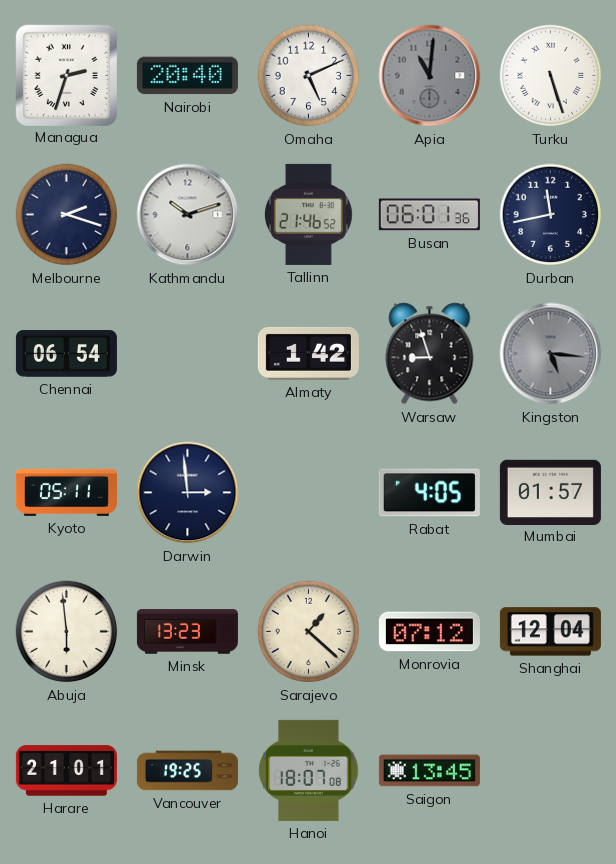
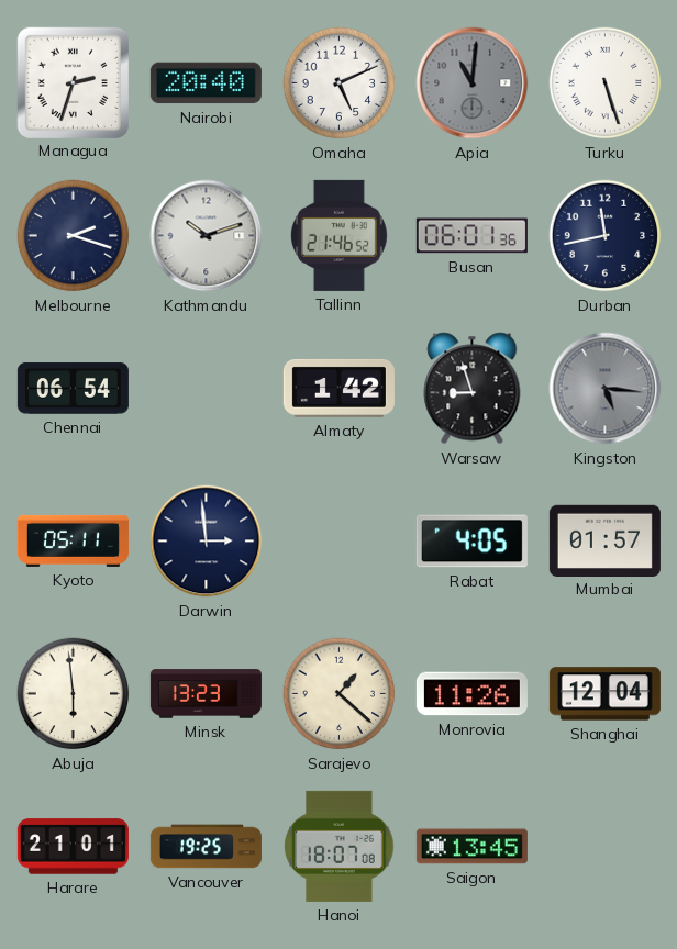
Monrovia: 07:12 -> 11:26 (471, 694)
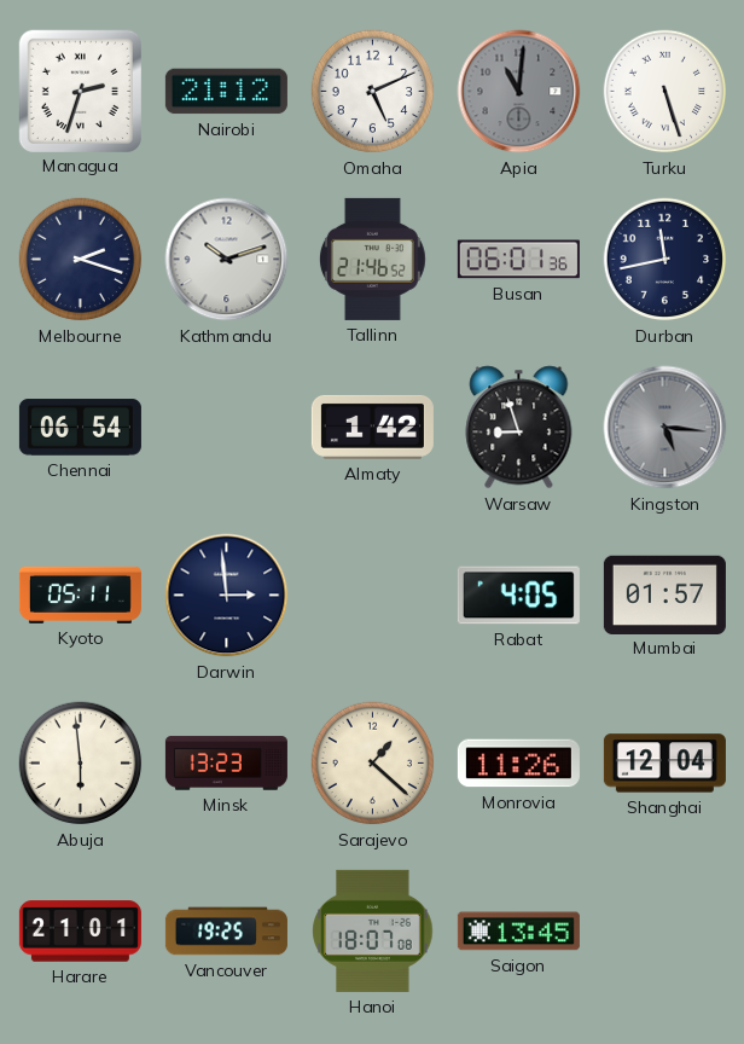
Nairobi: 20:40 -> 21:12 (226, 92)
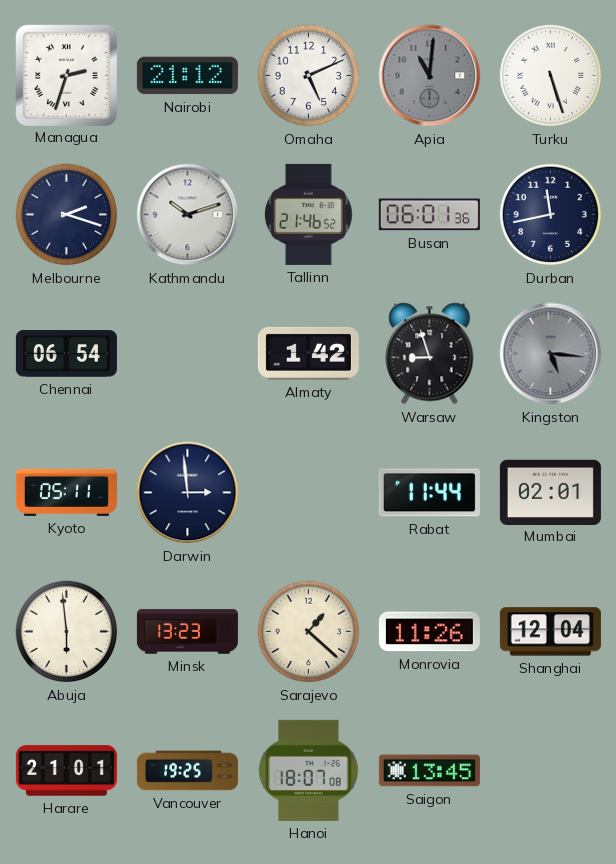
Rabat: 4:05 -> 11:44 (429, 493)
Mumbai: 01:57 -> 02:01 (550, 492)
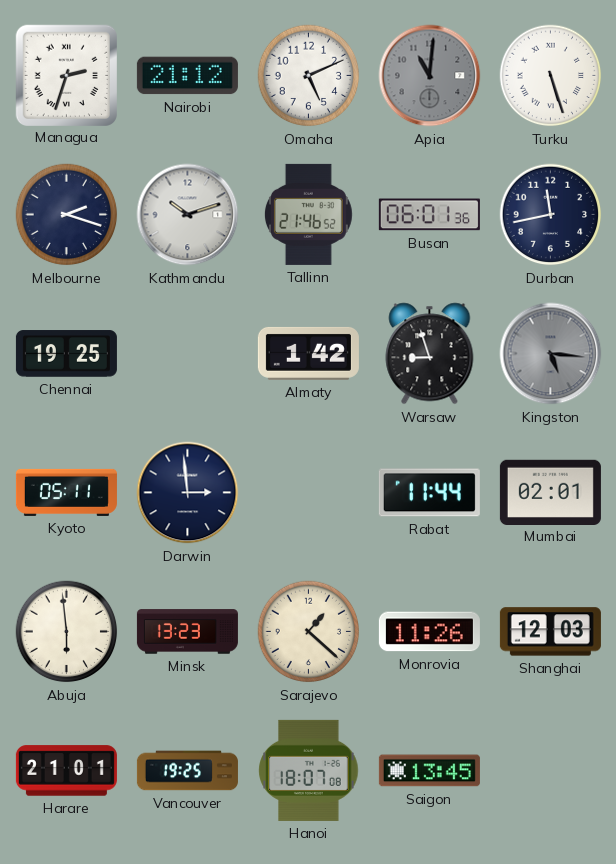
Chennai: 06:54 -> 19:25 (66, 354)
Shanghai: 12:04 -> 12:03 (550, 632)
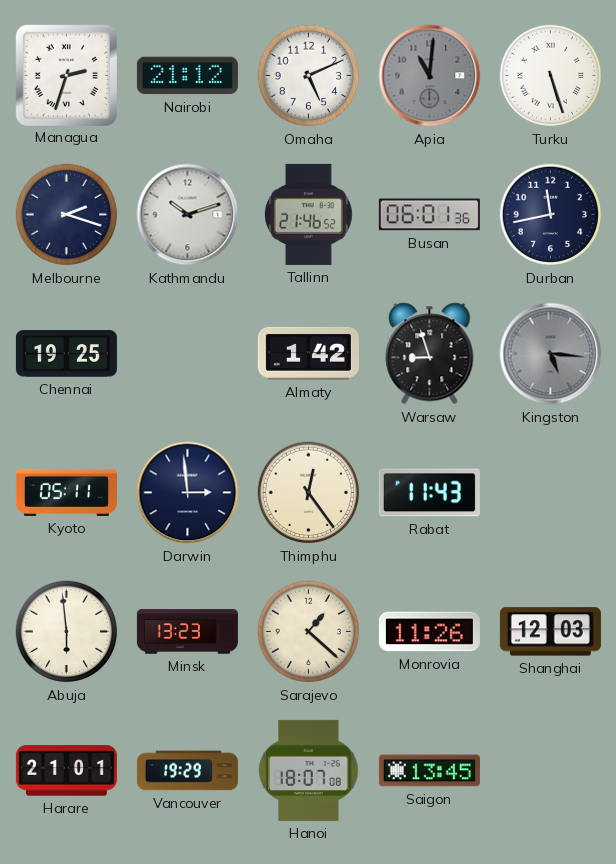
Thimphu: none -> 12:24 (309, 493)
Rabat: 11:44 -> 11:43 (429, 493)
Mumbai: 02:01 -> none (550, 492)
Vancouver: 19:25 -> 19:29 (187, 771)
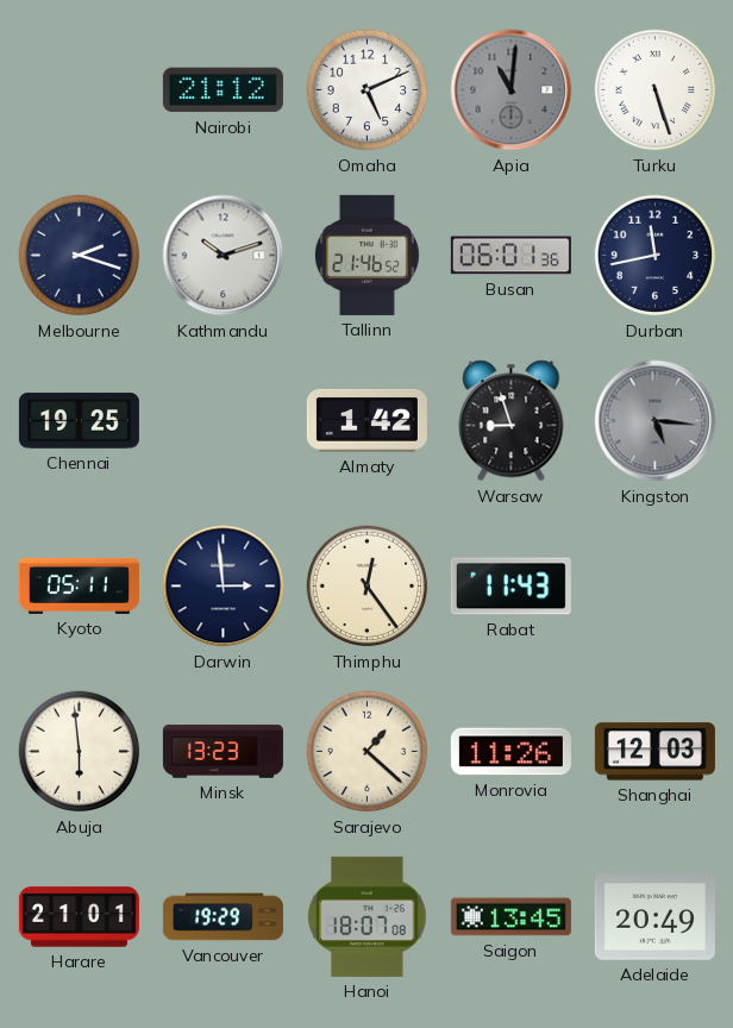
Managua: 2:33 -> none (66, 75)
Adelaide: none -> 20:49 (654, 917)
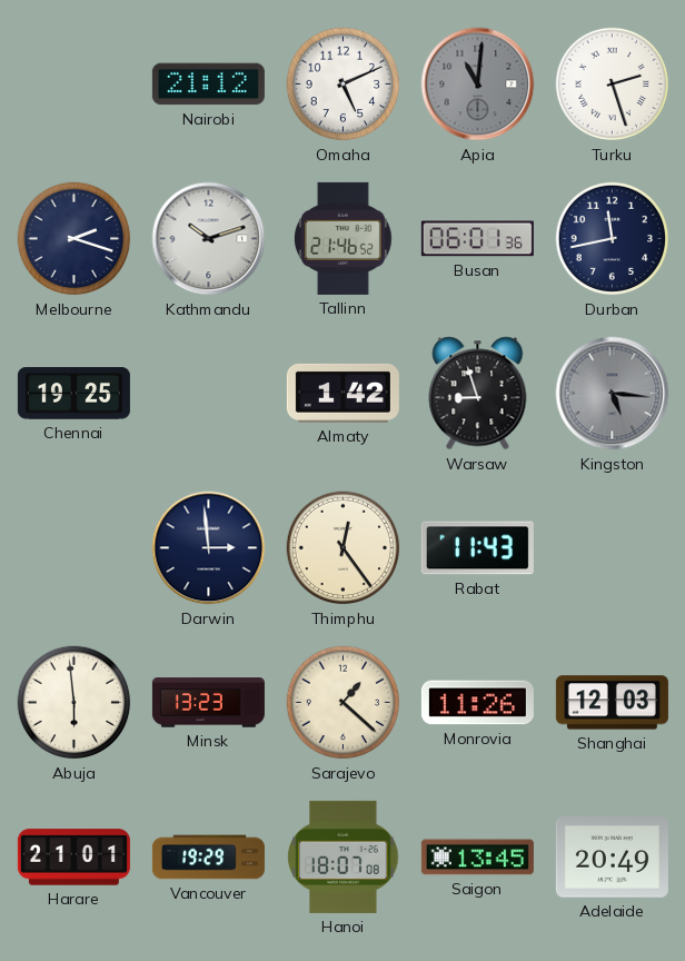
Turku: 5:27 -> 2:27 (613, 85)
Kyoto: 05:11 -> none (79, 585)
